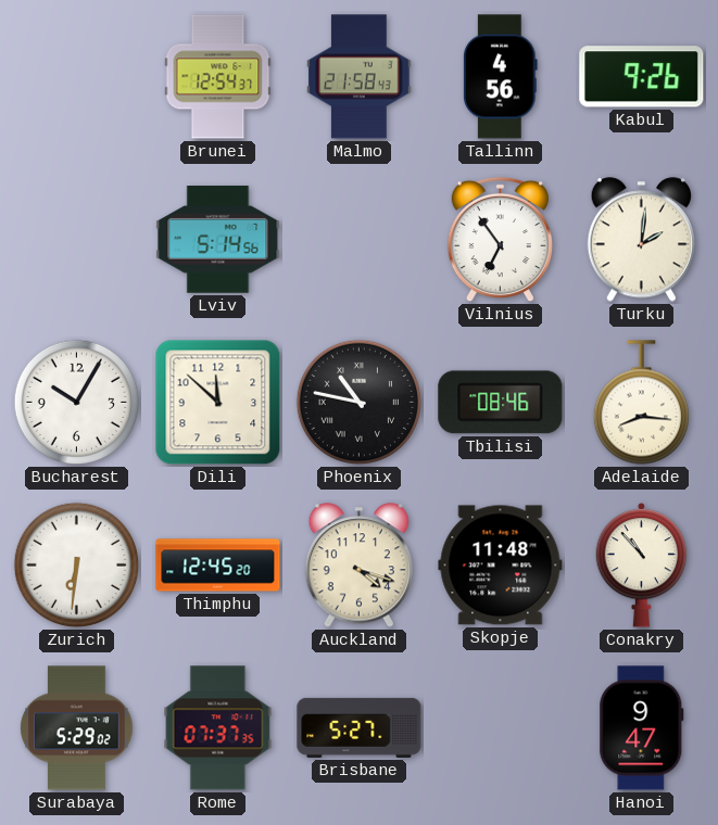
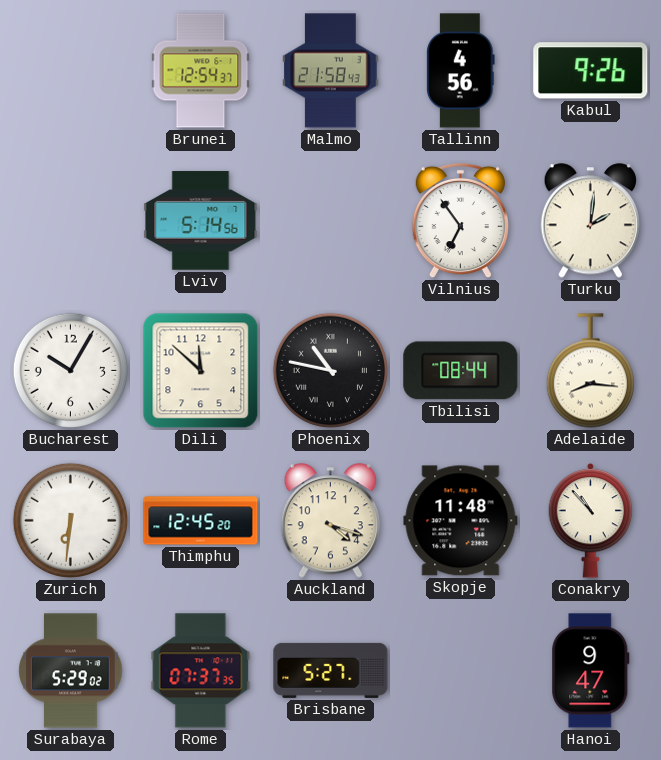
Tbilisi: 08:46 -> 08:44 (461, 371)
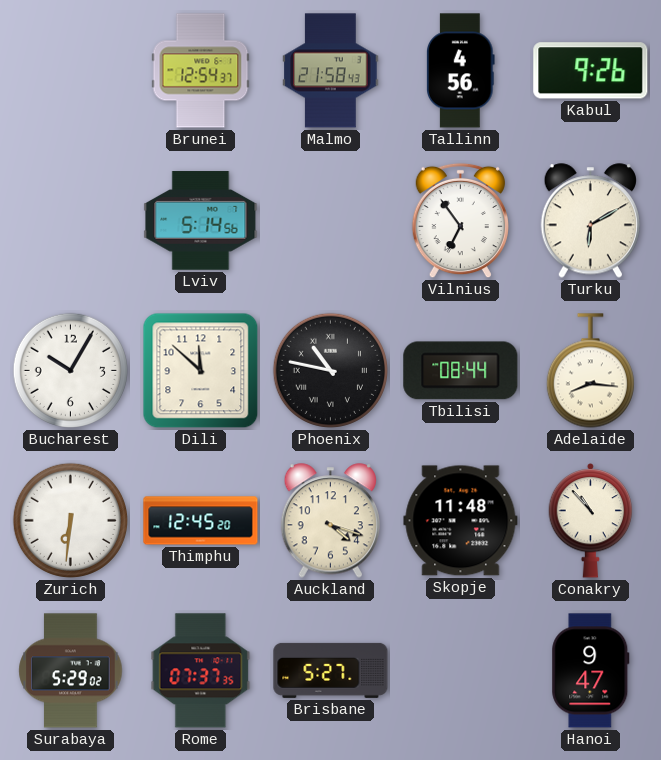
Turku: 2:01 -> 6:10 (590, 221)
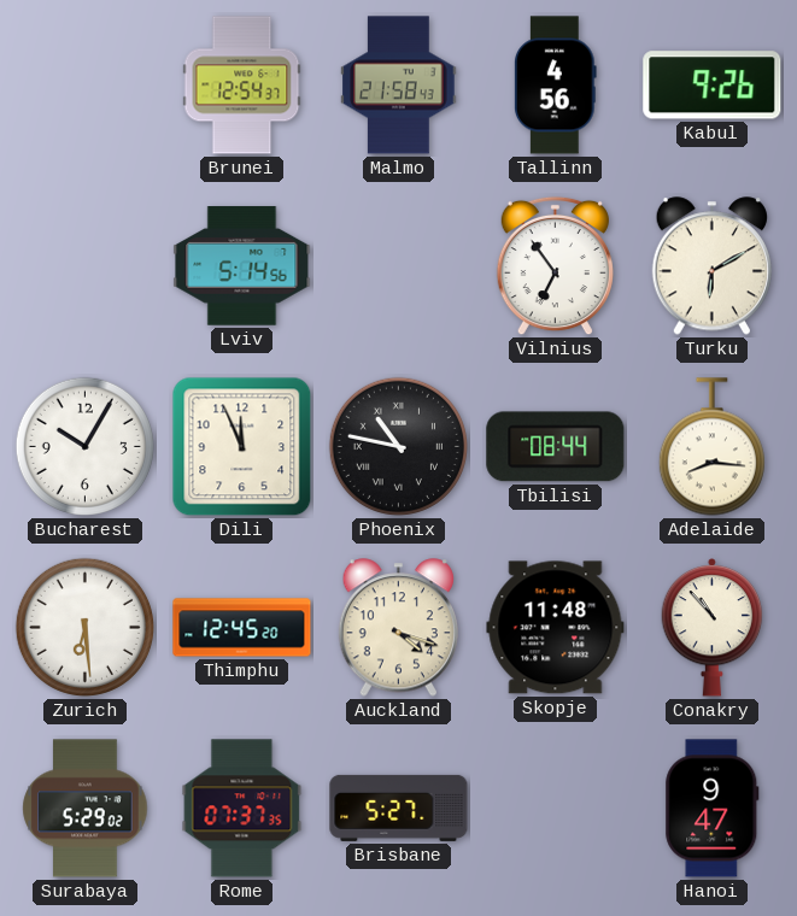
Dili: 11:52 -> 11:56 (242, 447)
Zurich: 6:31 -> 6:29 (84, 627)
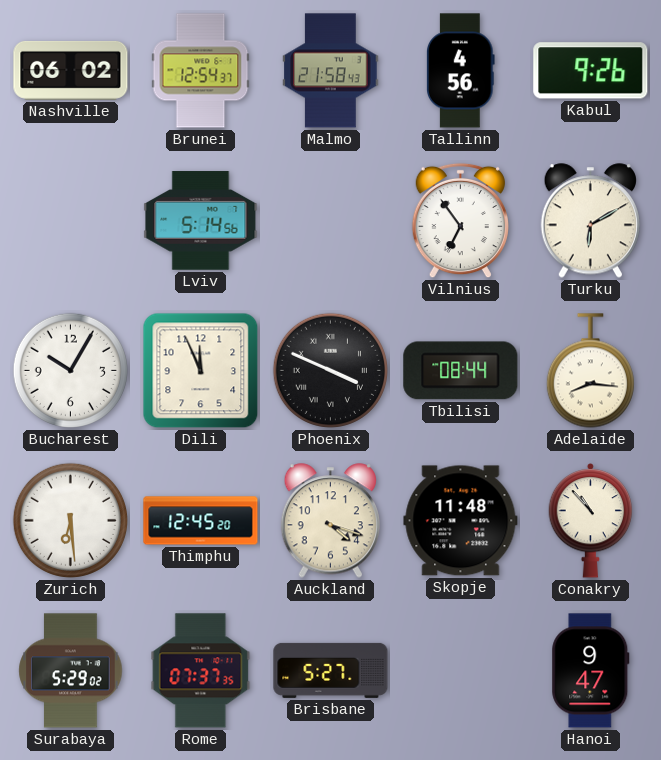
Nashville: none -> 06:02 (71, 70)
Phoenix: 10:47 -> 3:49 (330, 370)
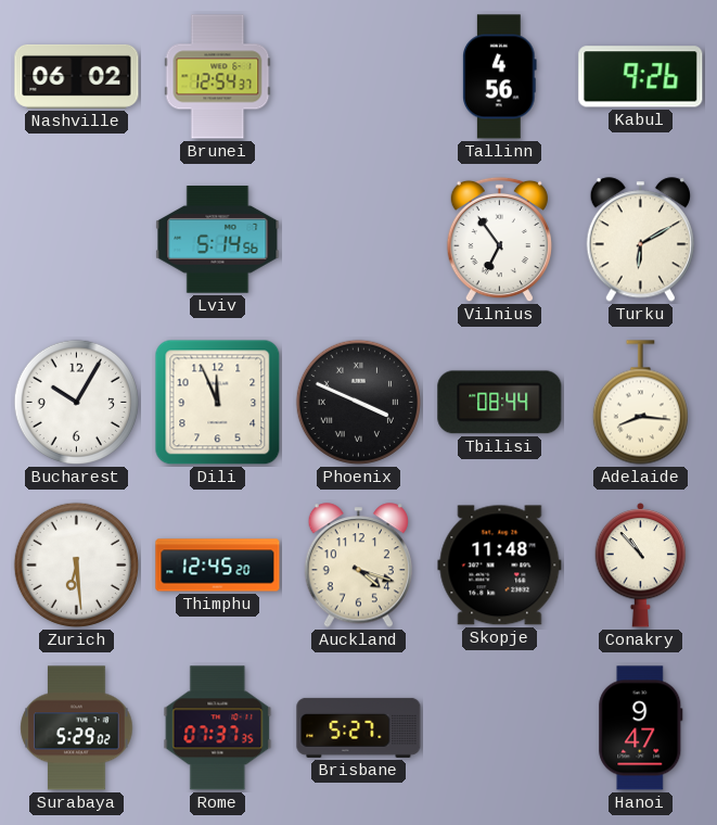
Malmo: 21:58 -> none (331, 71)
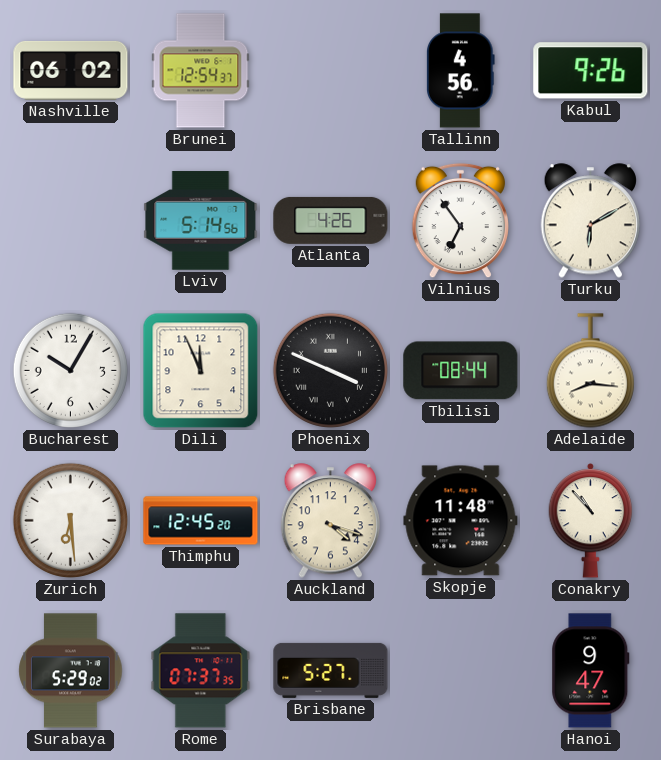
Atlanta: none -> 4:26 (331, 220)
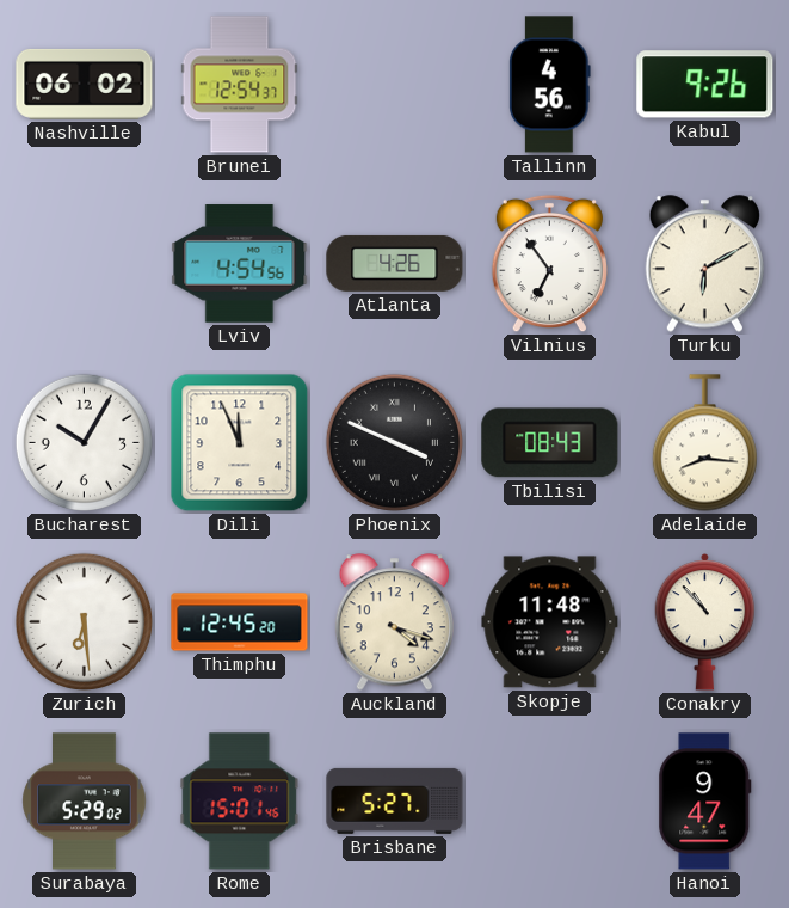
Lviv: 5:14 -> 4:54 (240, 264)
Tbilisi: 08:44 -> 08:43 (550, 443)
Rome: 07:37 -> 15:01 (240, 802)
